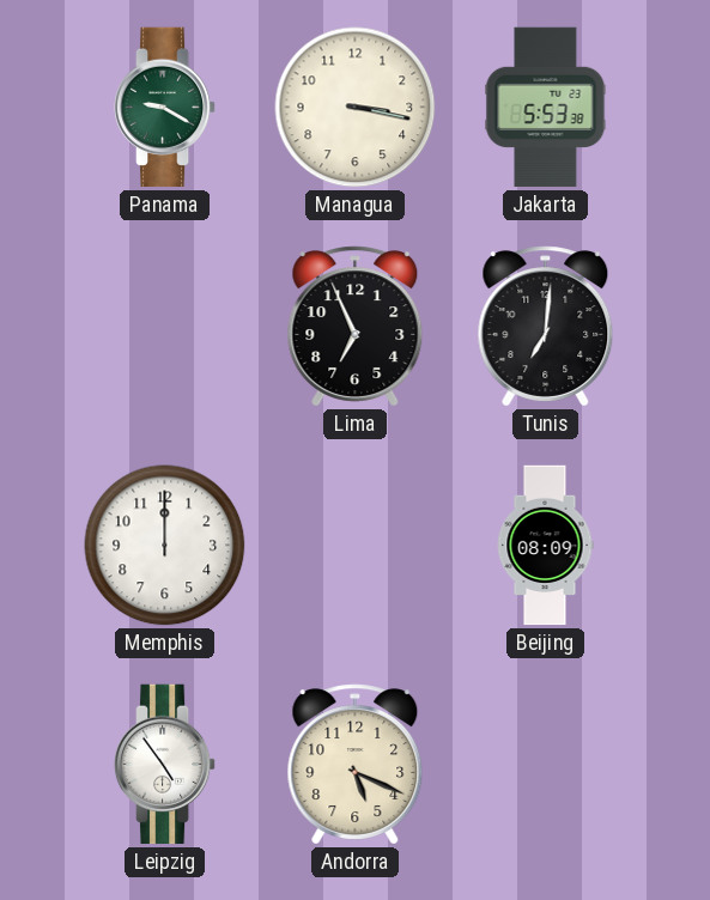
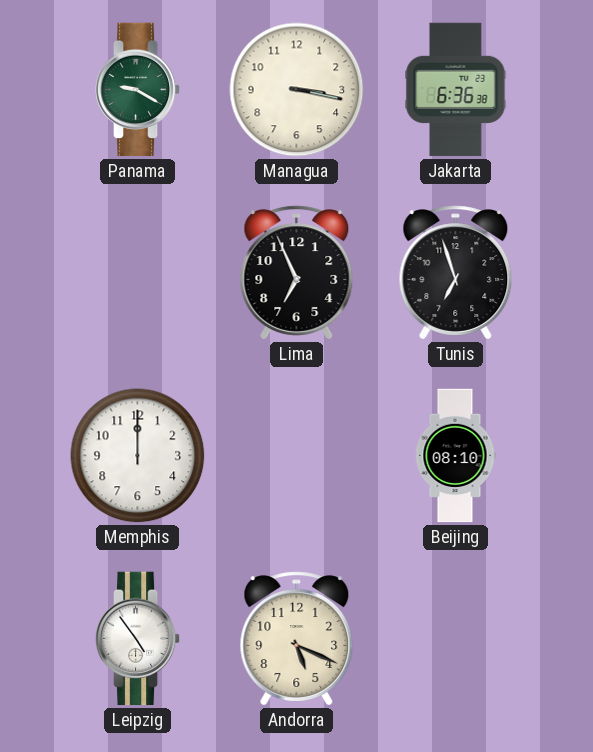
Jakarta: 5:53 -> 6:36 (456, 90)
Tunis: 7:01 -> 6:57 (456, 273)
Beijing: 08:09 -> 08:10 (455, 456)
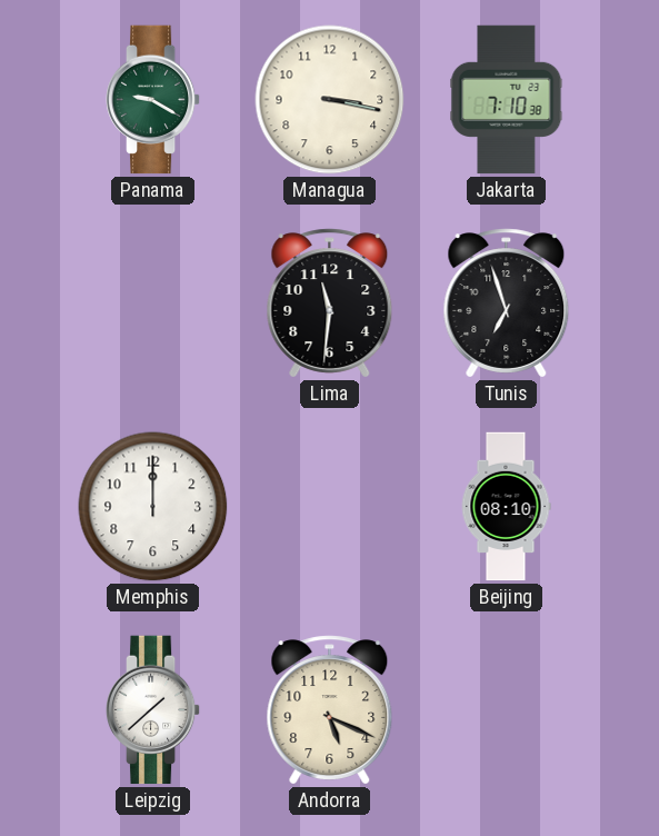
Jakarta: 6:36 -> 7:10 (507, 100)
Lima: 6:56 -> 11:31 (330, 303)
Leipzig: 4:54 -> 1:38 (153, 710)
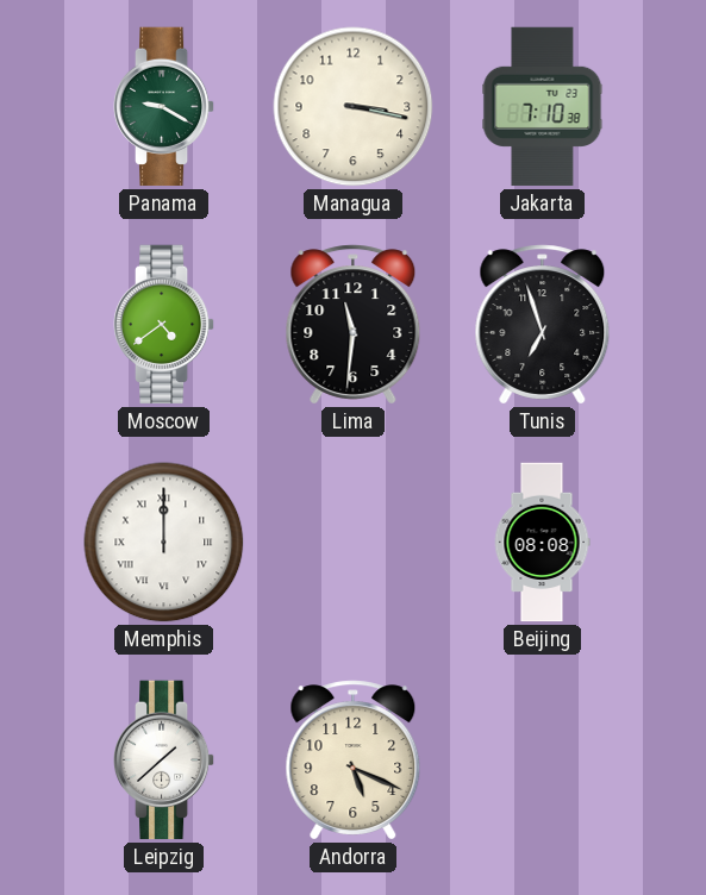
Moscow: none -> 4:39 (164, 325)
Memphis numerals: Arabic -> Roman (164, 543)
Beijing: 08:10 -> 08:08 (542, 543)
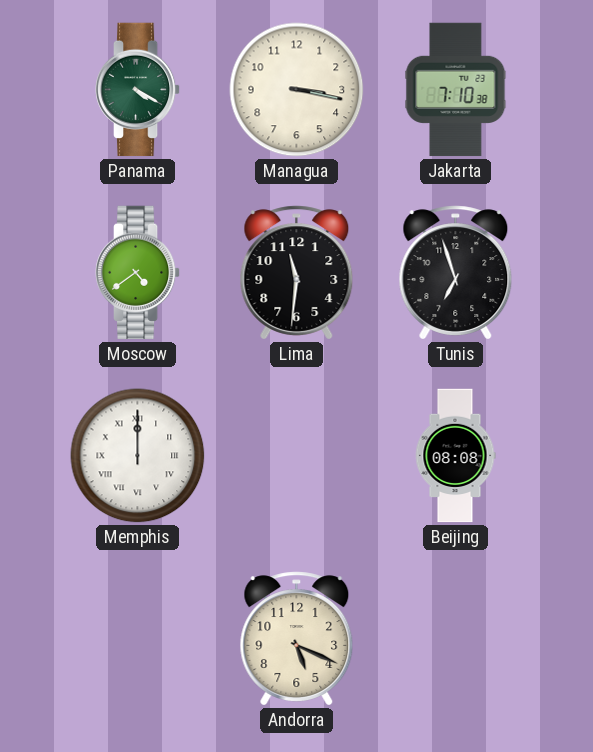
Panama: 9:20 -> 4:20 (138, 90)
Leipzig: 1:38 -> none (164, 761)
